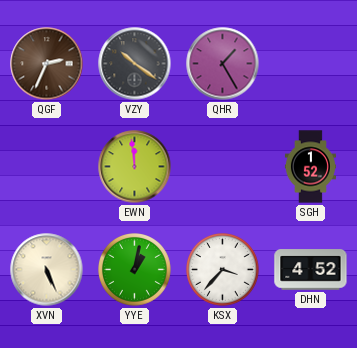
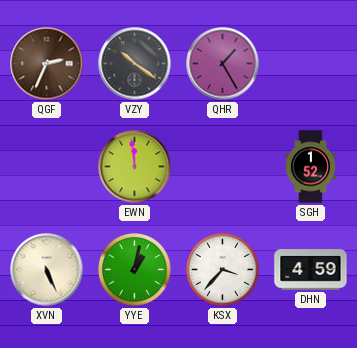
DHN: 4:52 -> 4:59 (311, 270)
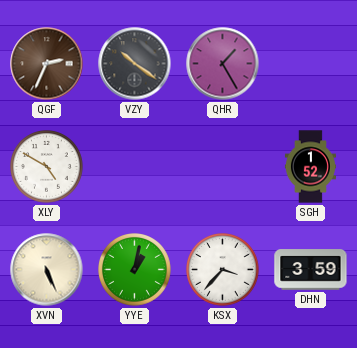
XLY: none -> 4:50 (47, 167)
EWN: 11:59 -> none (135, 167)
DHN: 4:59 -> 3:59 (311, 270)
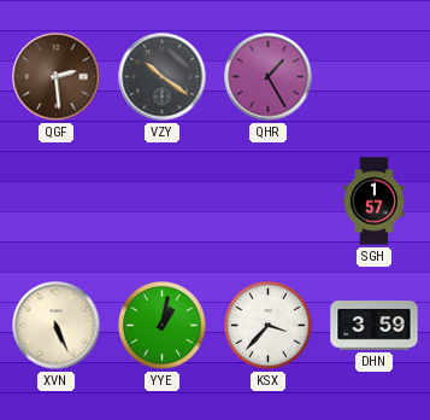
QGF: 2:34 -> 2:29 (57, 77)
XLY: 4:50 -> none (47, 167)
SGH: 1:52 -> 1:57 (373, 202)
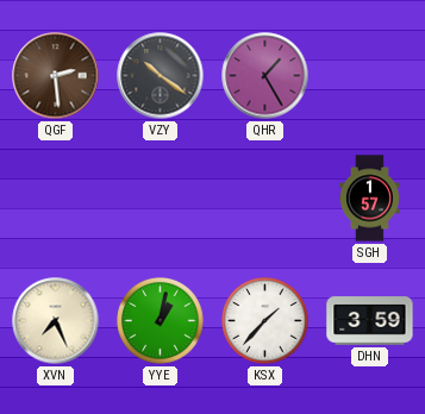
XVN: 5:26 -> 7:26 (56, 321)
KSX: 3:37 -> 1:37 (265, 321)
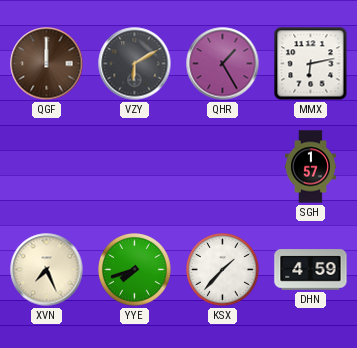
QGF: 2:29 -> 12:00 (47, 64)
VZY: 10:21 -> 6:10 (135, 64)
MMX: none -> 6:13 (311, 64)
YYE: 1:02 -> 7:42 (135, 270)
DHN: 3:59 -> 4:59 (311, 270)
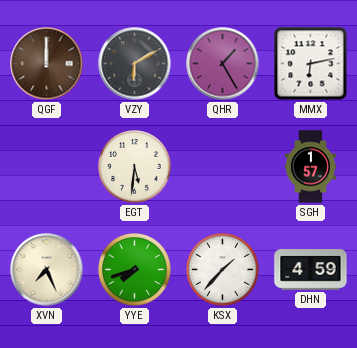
EGT: none -> 5:31 (135, 167)
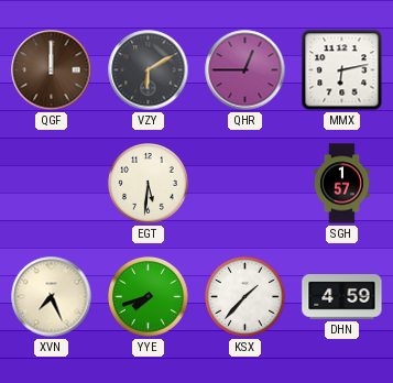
QHR: 1:25 -> 12:45 (245, 70)
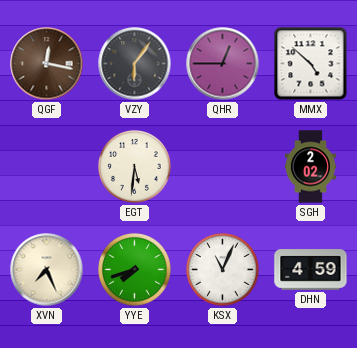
QGF: 12:00 -> 12:17 (47, 64)
VZY: 6:10 -> 6:06 (135, 64)
MMX: 6:13 -> 4:52 (311, 64)
SGH: 1:57 -> 2:02 (310, 167)
KSX: 1:37 -> 11:04 (223, 270)
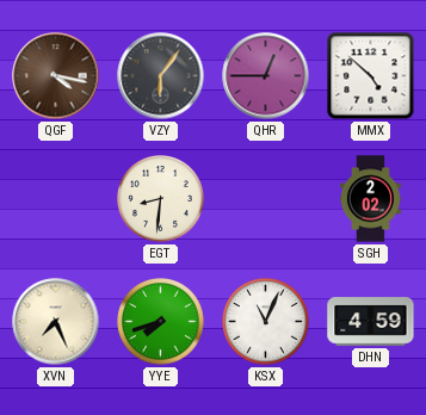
QGF: 12:17 -> 4:17 (56, 76)
EGT: 5:31 -> 8:31 (161, 199)
